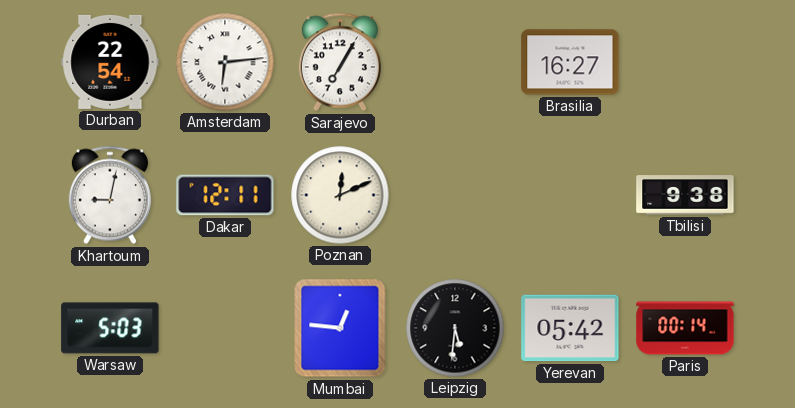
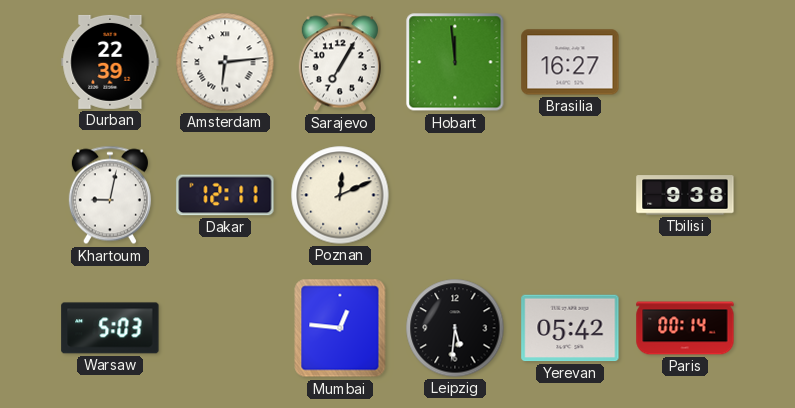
Durban: 22:54 -> 22:39 (110, 62)
Hobart: none -> 11:59 (455, 62)
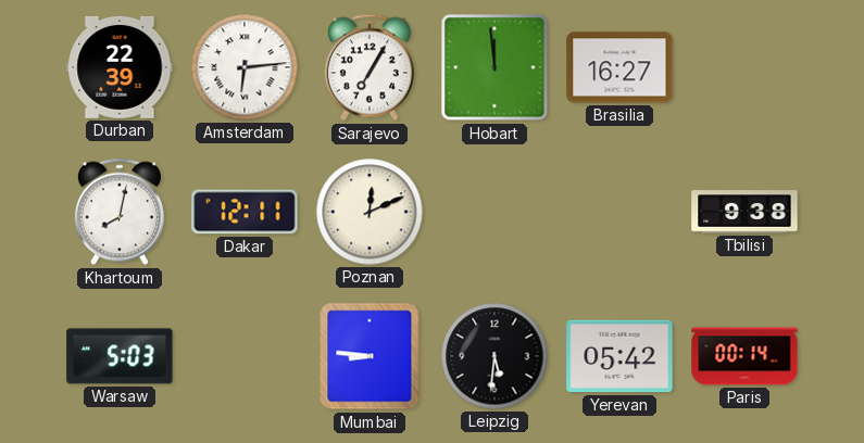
Khartoum: 9:02 -> 8:02 (120, 212)
Mumbai: 12:46 -> 8:46 (370, 356)
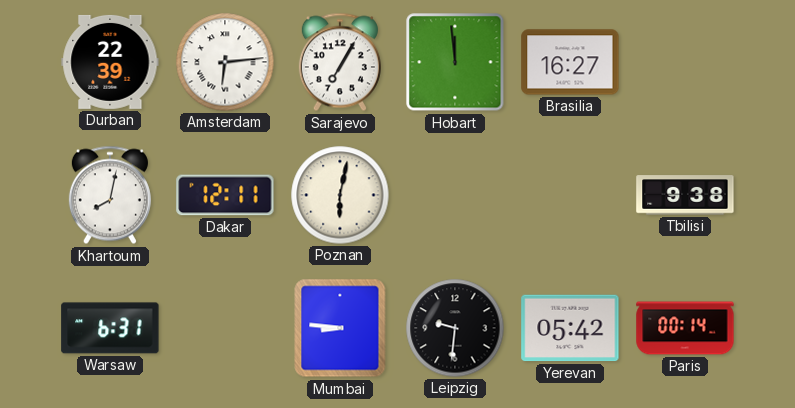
Poznan: 12:11 -> 6:02 (340, 195)
Warsaw: 5:03 -> 6:31 (110, 328)
Leipzig: 5:31 -> 9:31 (455, 328)
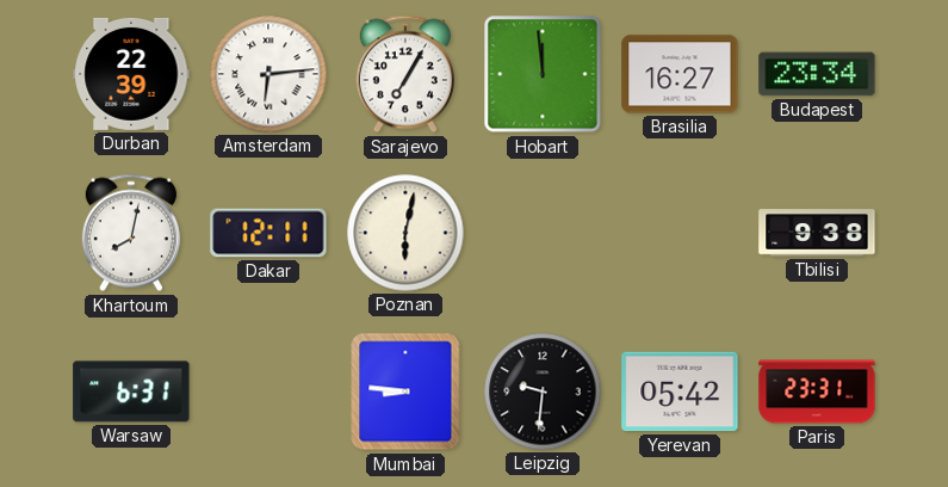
Budapest: none -> 23:34 (817, 74)
Paris: 00:14 -> 23:31 (817, 392)
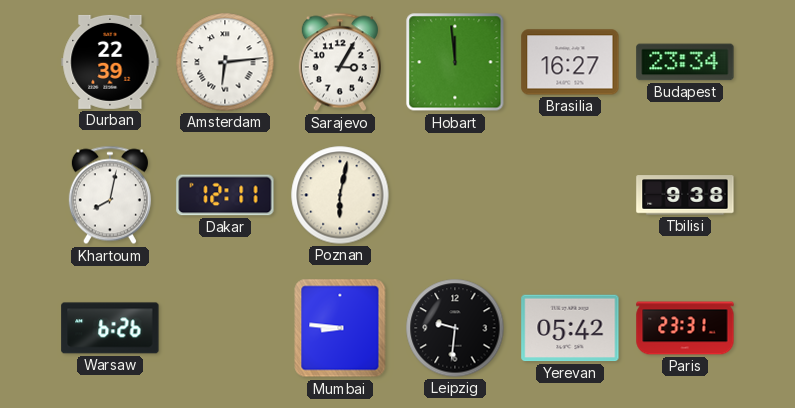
Sarajevo: 7:05 -> 3:05 (340, 62)
Warsaw: 6:31 -> 6:26 (110, 328)
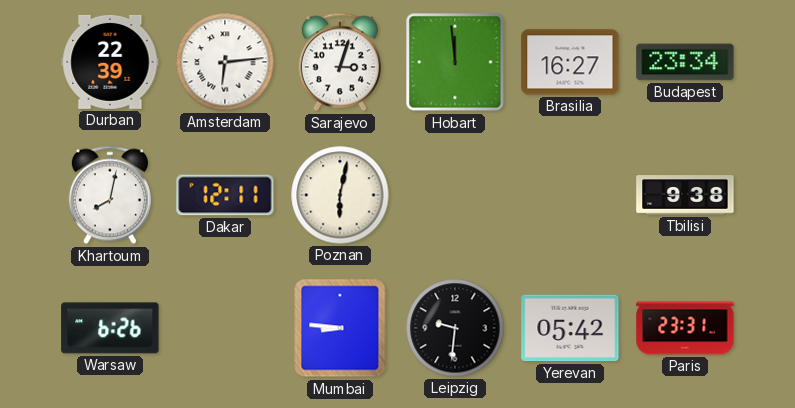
Sarajevo: 3:05 -> 3:03 (340, 62)
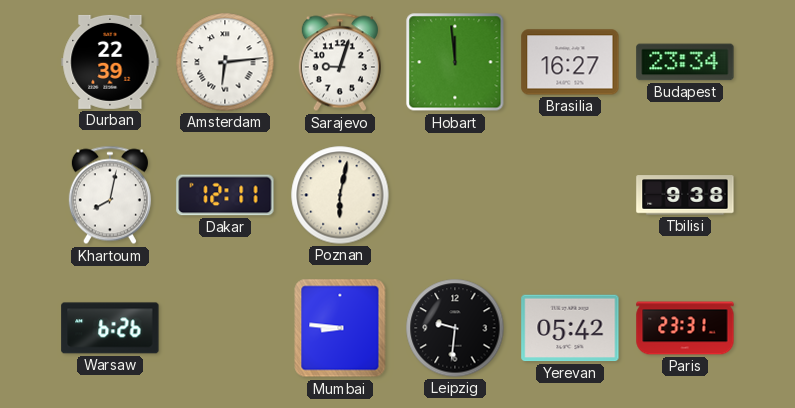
Sarajevo: 3:03 -> 9:03 (340, 62)
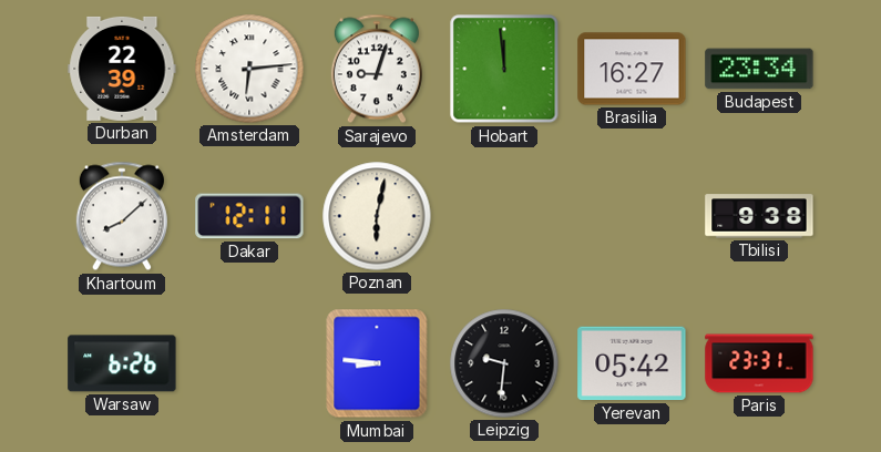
Khartoum: 8:02 -> 8:08 (122, 216)
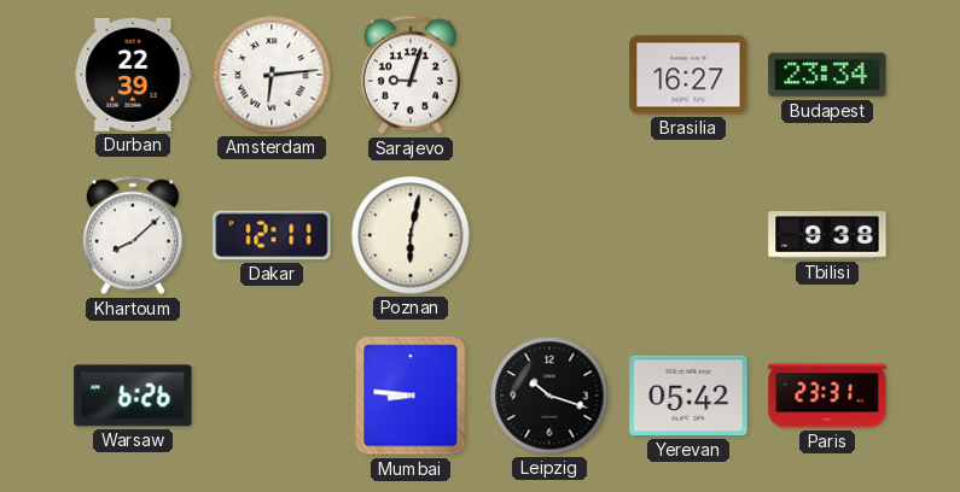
Hobart: 11:59 -> none (504, 69)
Leipzig: 9:31 -> 10:18 (549, 396)
